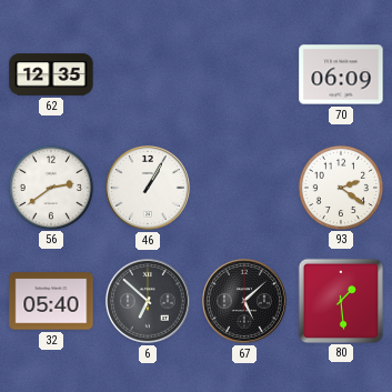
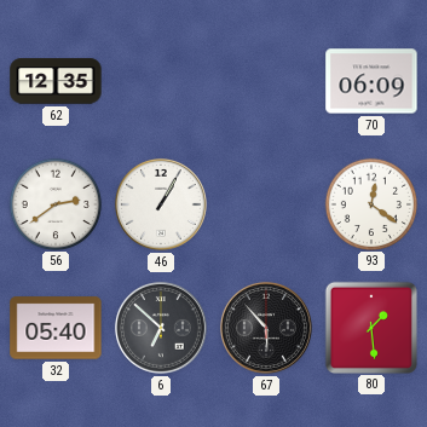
93: 2:21 -> 12:21 (370, 203)
67: 5:08 -> 5:53 (266, 328)
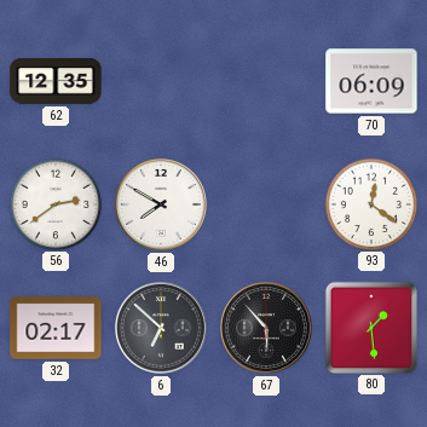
46: 1:05 -> 7:50 (161, 204)
32: 05:40 -> 02:17 (56, 328)
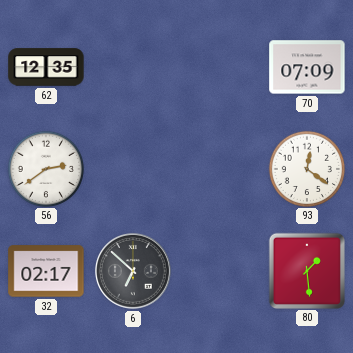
70: 06:09 -> 07:09 (307, 67)
46: 7:50 -> none (161, 204)
67: 5:53 -> none (266, 328)
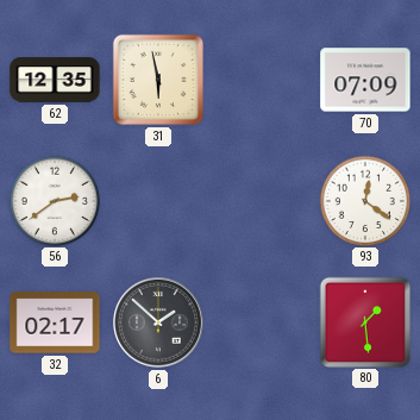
31: none -> 5:58 (158, 80)
6: 6:52 -> 1:52 (158, 322)
